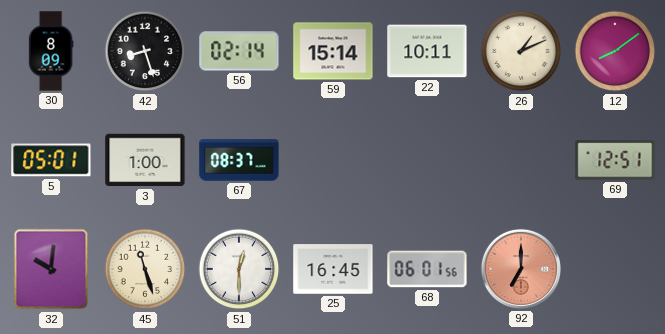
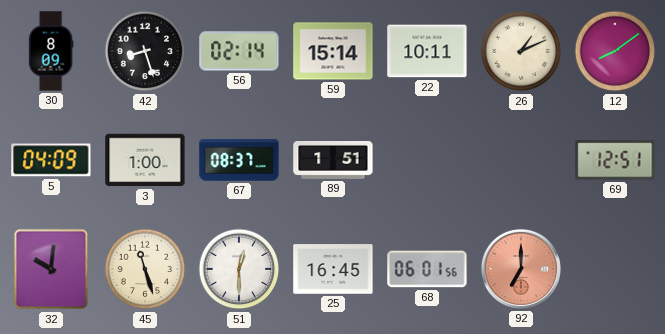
5: 05:01 -> 04:09 (51, 160)
89: none -> 1:51 (333, 161)
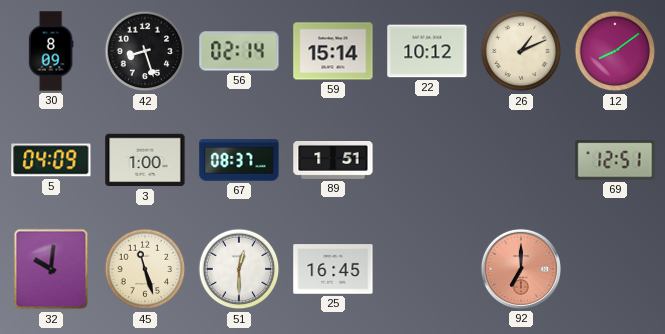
22: 10:11 -> 10:12 (427, 51)
68: 06:01 -> none (427, 269)
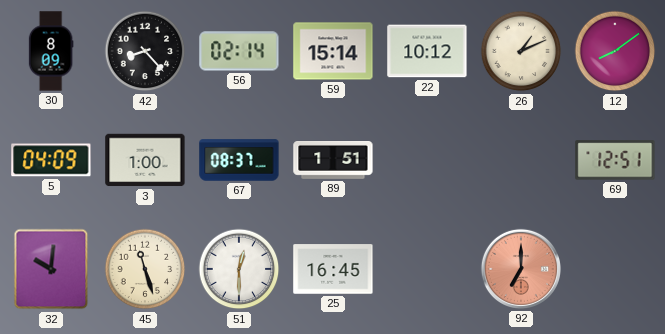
42: 8:27 -> 8:23 (145, 51)
